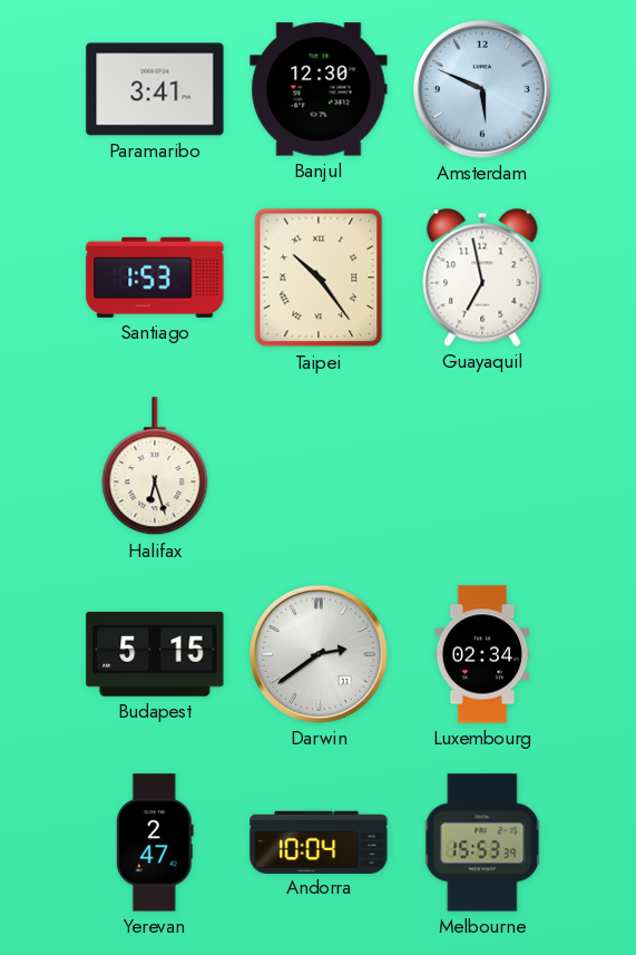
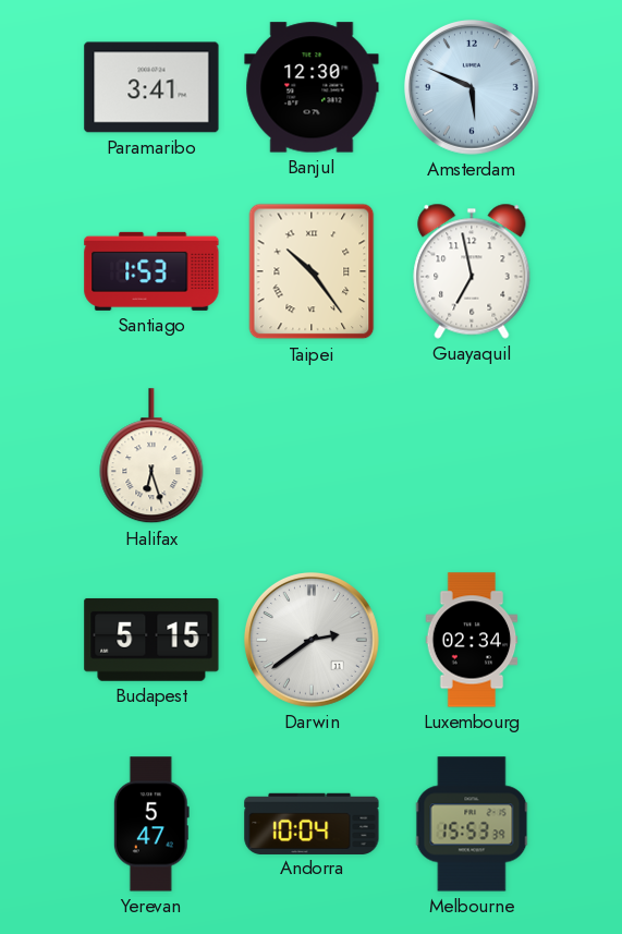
Yerevan: 2:47 -> 5:47 (151, 824)
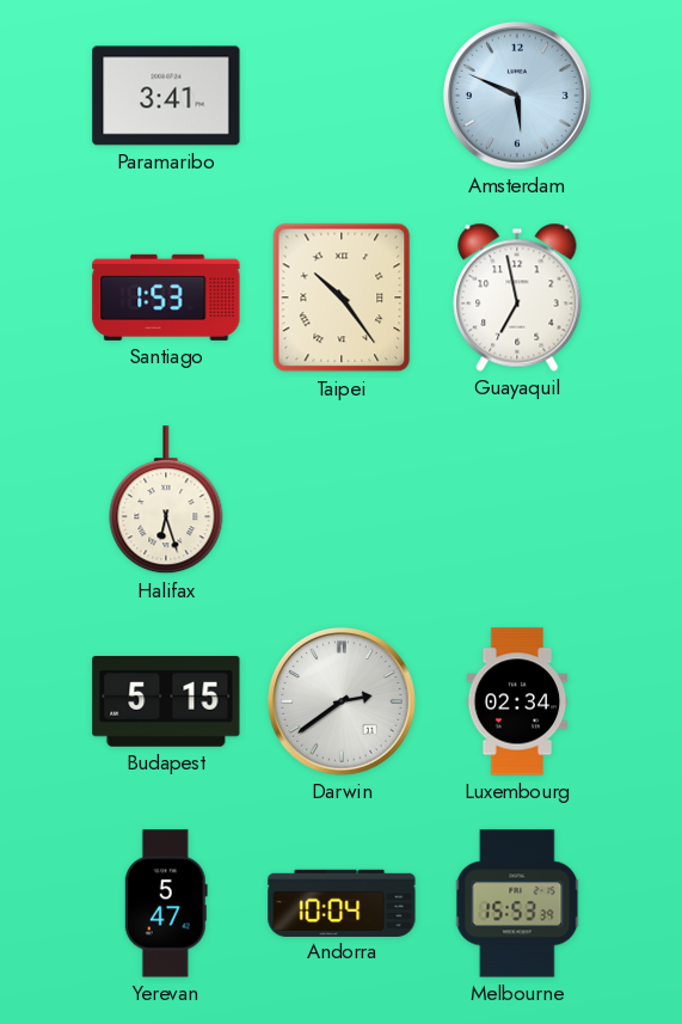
Banjul: 12:30 -> none (312, 87)
